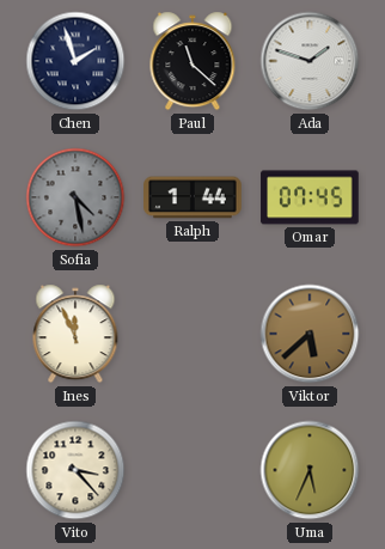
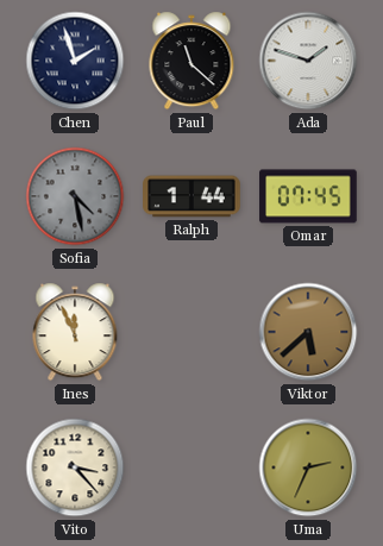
Uma: 5:34 -> 2:34 (308, 467)
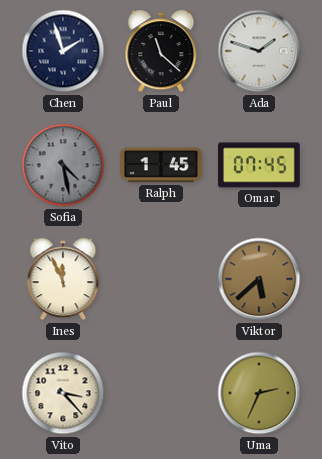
Ralph: 1:44 -> 1:45 (161, 165)
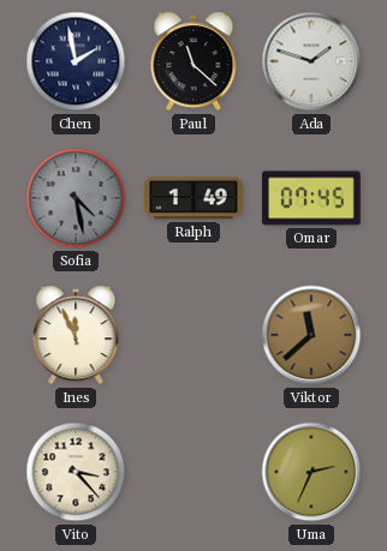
Chen: 1:57 -> 1:58 (76, 61)
Ralph: 1:45 -> 1:49 (194, 198)
Viktor: 5:38 -> 11:38 (311, 335)
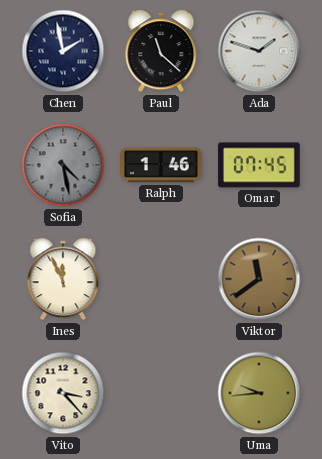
Ralph: 1:49 -> 1:46 (161, 165)
Viktor: 11:38 -> 11:39 (259, 279)
Uma: 2:34 -> 9:44 (259, 393)
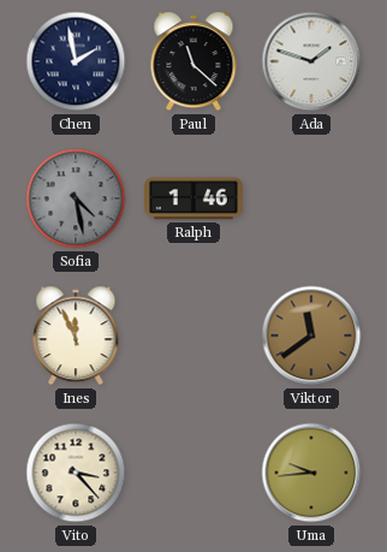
Omar: 07:45 -> none (259, 165)
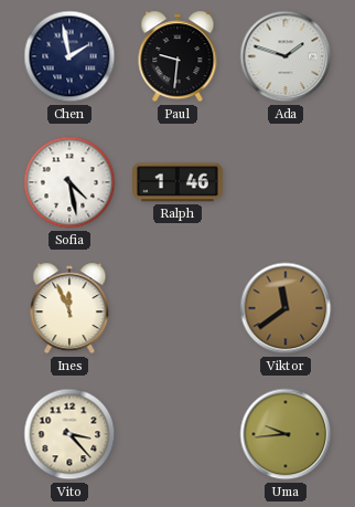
Paul: 11:22 -> 9:31 (177, 56)
Sofia dial: grey -> white (69, 182)
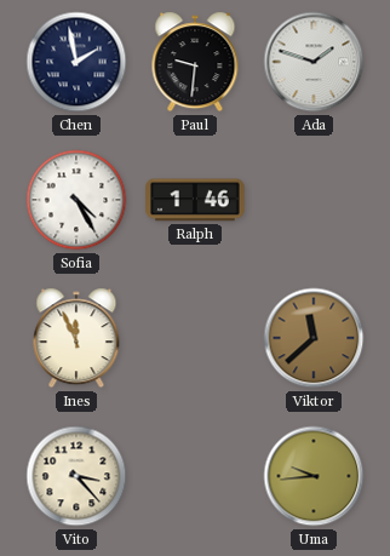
Sofia: 4:28 -> 4:25 (76, 200)
Viktor: 11:39 -> 11:38 (314, 338)
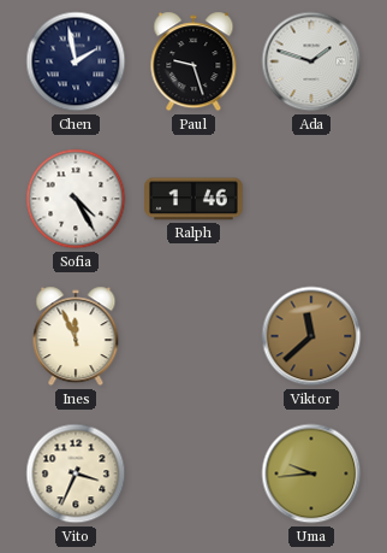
Paul: 9:31 -> 9:27 (194, 61)
Vito: 3:23 -> 3:34 (76, 473)
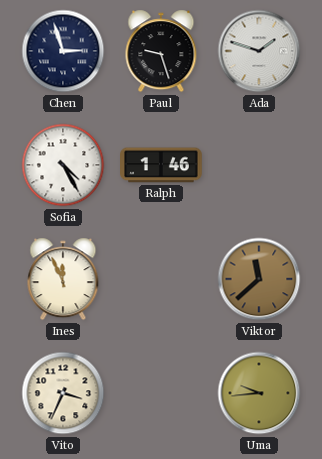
Chen: 1:58 -> 2:57 (63, 51)
